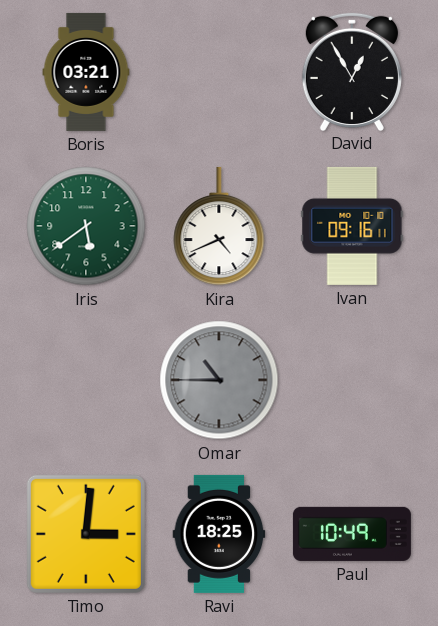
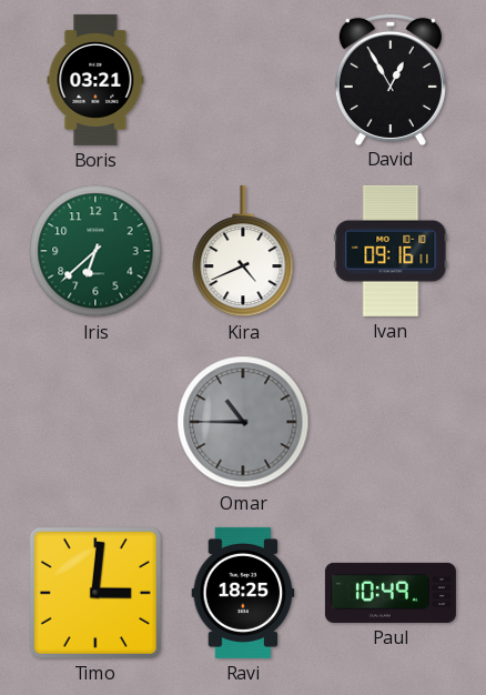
Iris: 5:39 -> 6:38 (95, 251)
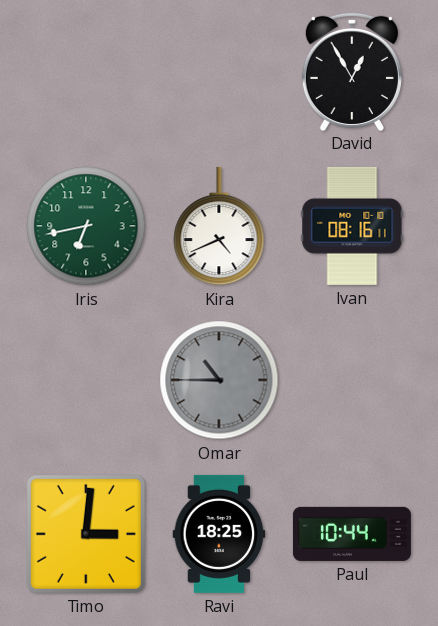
Boris: 03:21 -> none (95, 80)
Iris: 6:38 -> 6:43 (86, 226)
Ivan: 09:16 -> 08:16 (352, 226)
Paul: 10:49 -> 10:44 (352, 534)
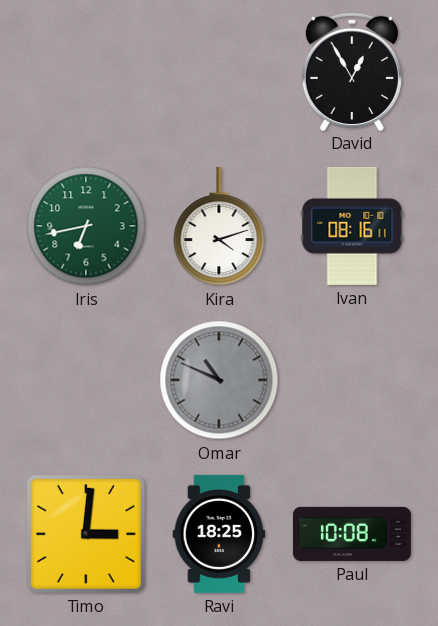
Kira: 4:41 -> 4:12 (219, 226)
Omar: 10:45 -> 10:49 (219, 380)
Paul: 10:44 -> 10:08 (352, 534)
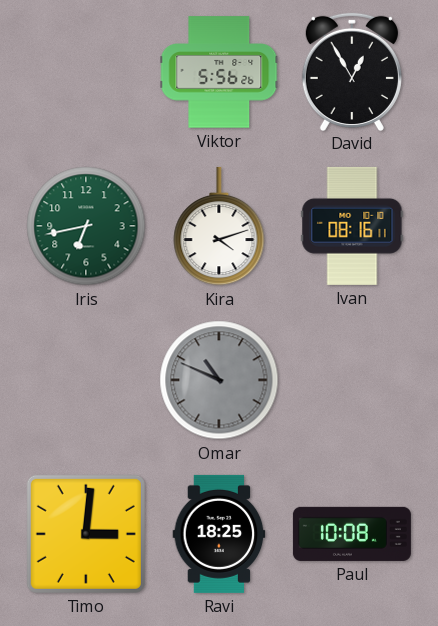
Viktor: none -> 5:56 (219, 72)
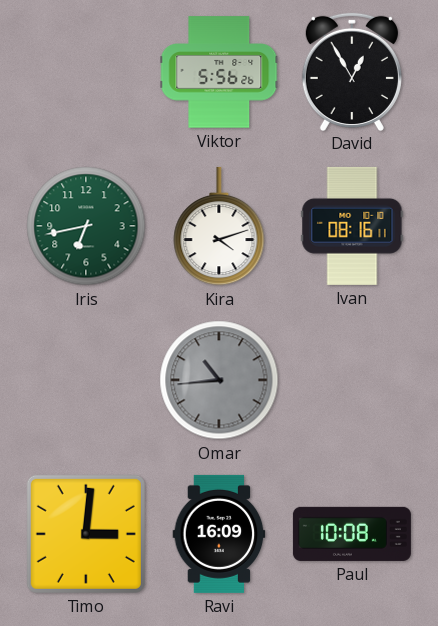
Omar: 10:49 -> 10:44 (219, 380)
Ravi: 18:25 -> 16:09 (219, 534)
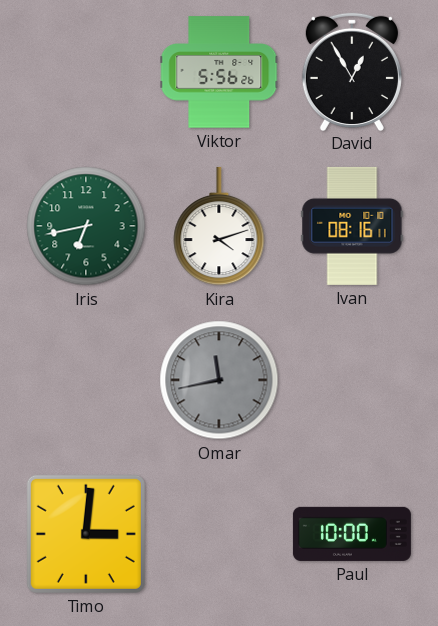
Omar: 10:44 -> 11:43 (219, 380)
Ravi: 16:09 -> none (219, 534)
Paul: 10:08 -> 10:00 (352, 534)
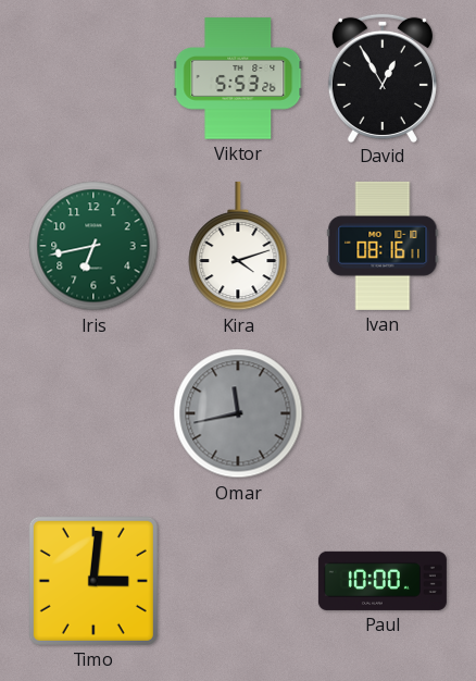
Viktor: 5:56 -> 5:53 (238, 78)
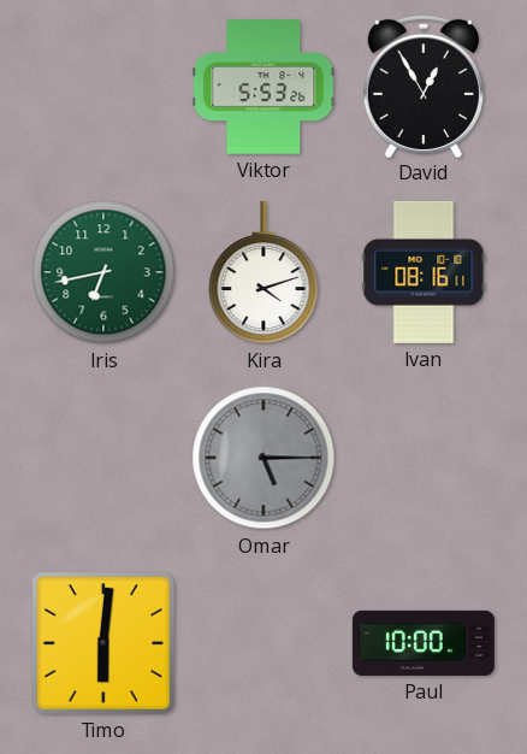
Omar: 11:43 -> 5:15 (263, 458)
Timo: 3:01 -> 6:01 (103, 643)
